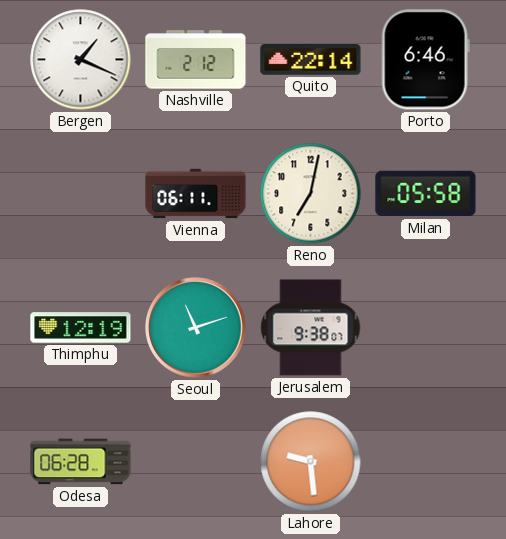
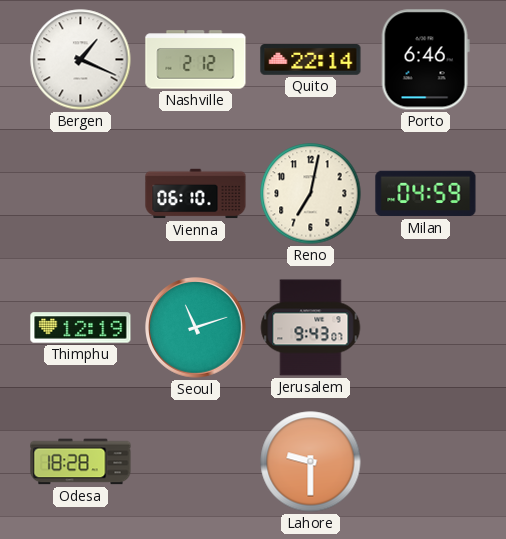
Vienna: 06:11 -> 06:10 (196, 194)
Milan: 05:58 -> 04:59 (426, 194)
Jerusalem: 9:38 -> 9:43 (311, 328)
Odesa: 06:28 -> 18:28 (81, 462)
Lahore: 9:29 -> 9:30 (311, 462)
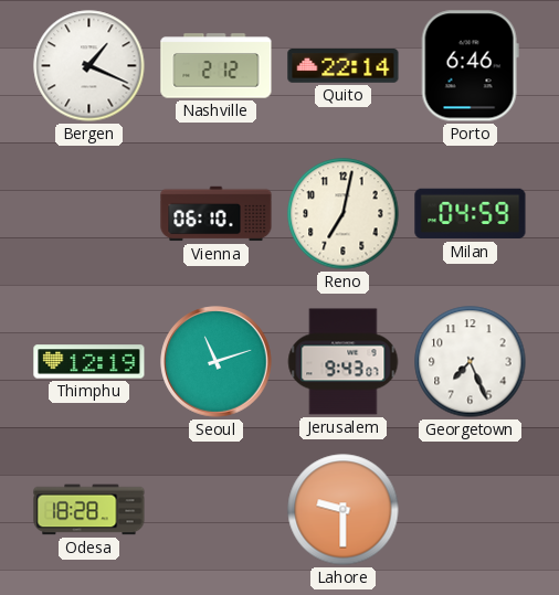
Georgetown: none -> 7:26 (471, 362)
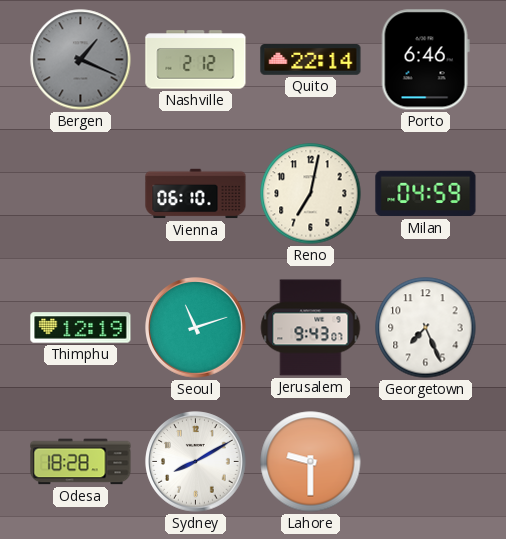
Bergen dial: white -> grey (81, 60)
Sydney: none -> 8:10 (196, 462)
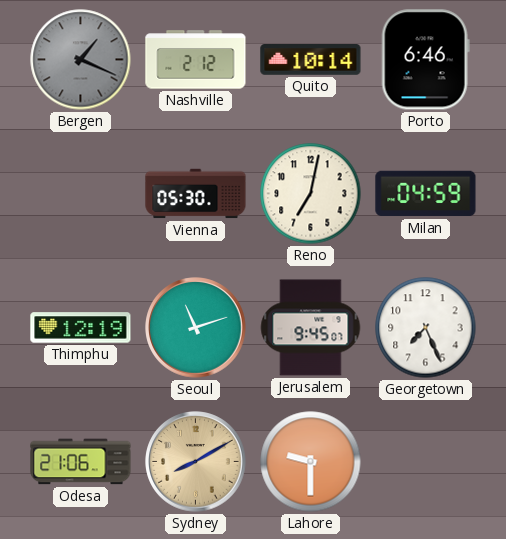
Quito: 22:14 -> 10:14 (311, 60)
Vienna: 06:10 -> 05:30 (196, 194)
Jerusalem: 9:43 -> 9:45 (311, 328)
Odesa: 18:28 -> 21:06 (81, 462)
Sydney dial: white -> champagne (196, 462)
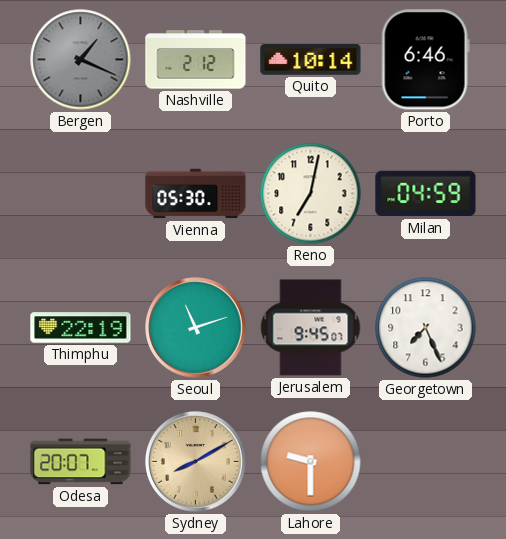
Thimphu: 12:19 -> 22:19 (81, 328)
Odesa: 21:06 -> 20:07 (81, 462)
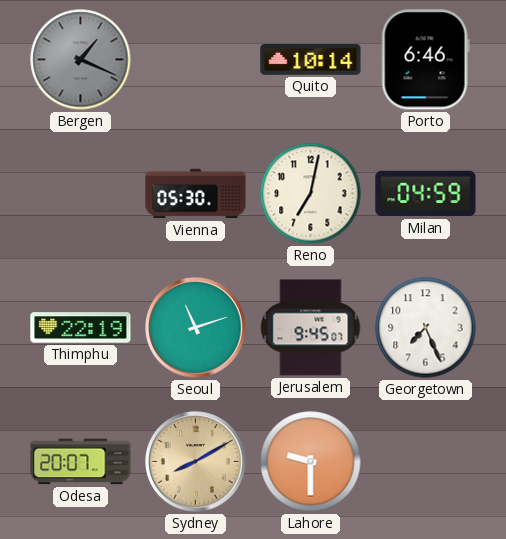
Nashville: 2:12 -> none (196, 60)
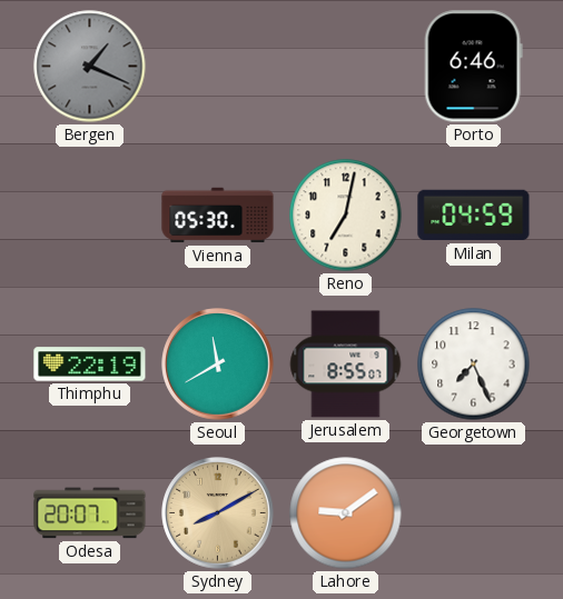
Quito: 10:14 -> none (311, 60)
Seoul: 11:12 -> 11:40 (218, 365)
Jerusalem: 9:45 -> 8:55 (346, 365)
Lahore: 9:30 -> 9:09 (346, 513)
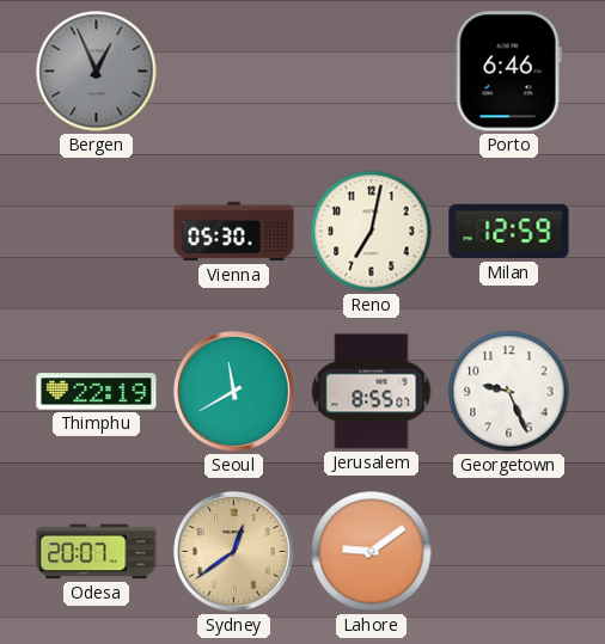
Bergen: 1:19 -> 12:56 (97, 72)
Milan: 04:59 -> 12:59 (509, 232)
Georgetown: 7:26 -> 9:26 (509, 392)
Sydney: 8:10 -> 12:39 (234, 552)
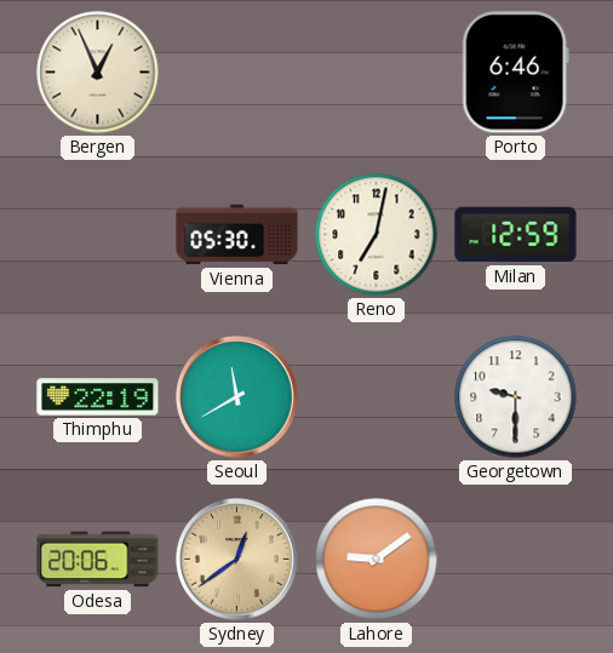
Bergen dial: grey -> cream (98, 73)
Jerusalem: 8:55 -> none (372, 392)
Georgetown: 9:26 -> 9:30 (516, 397)
Odesa: 20:07 -> 20:06 (98, 560)
